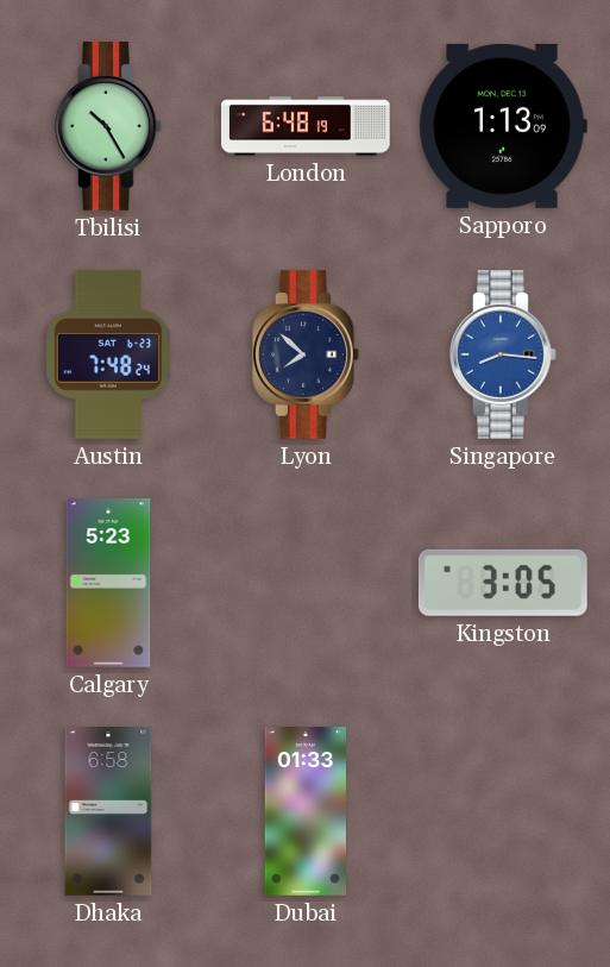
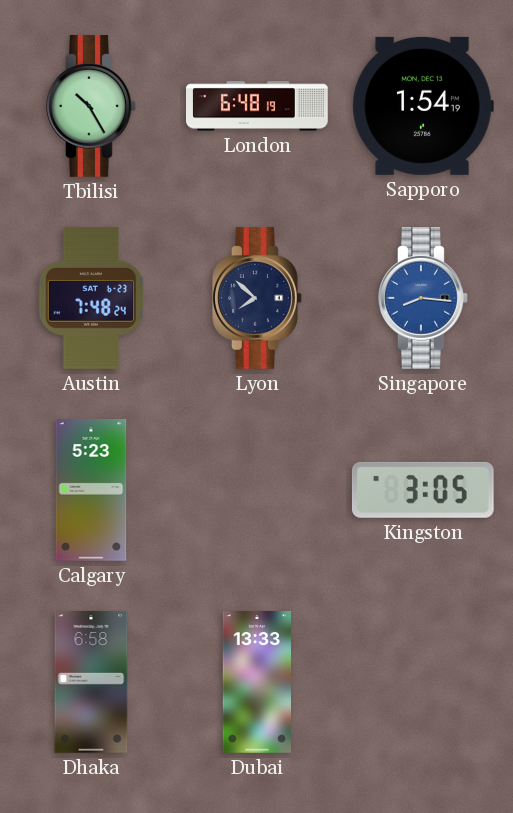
Sapporo: 1:13 -> 1:54 (423, 106)
Dubai: 01:33 -> 13:33 (257, 683)
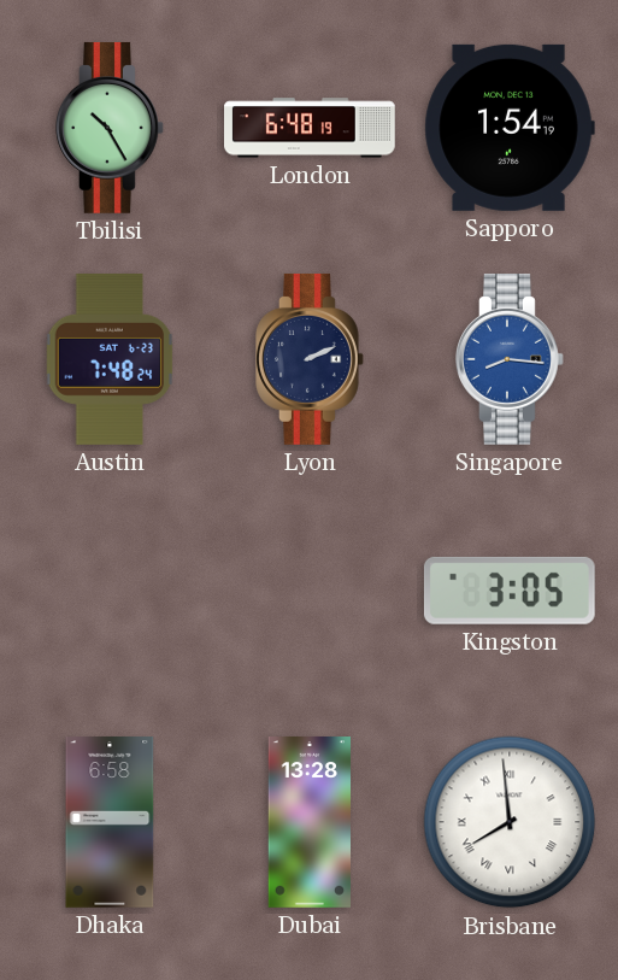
Lyon: 7:52 -> 2:11 (311, 359)
Calgary: 5:23 -> none (91, 491)
Dubai: 13:33 -> 13:28 (310, 823)
Brisbane: none -> 7:59 (510, 822)
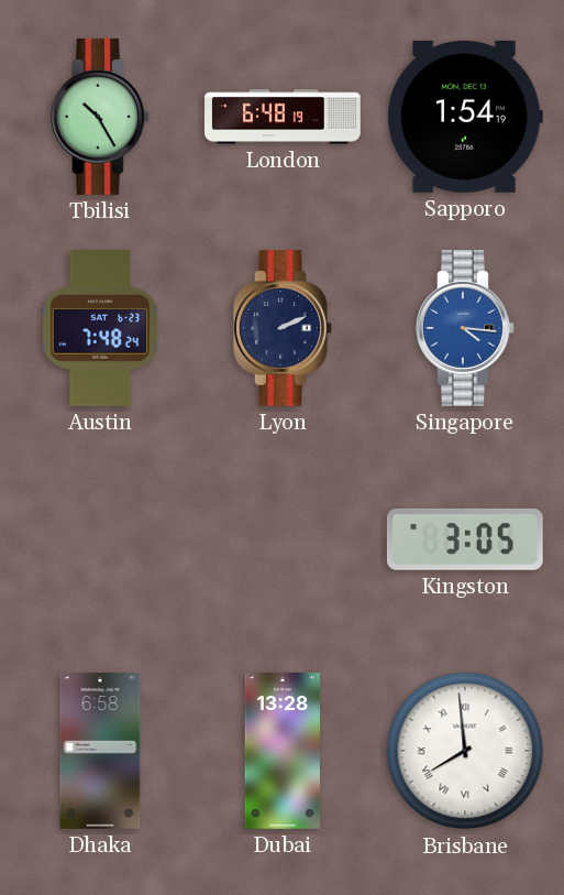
Singapore: 8:16 -> 4:16 (466, 328)
